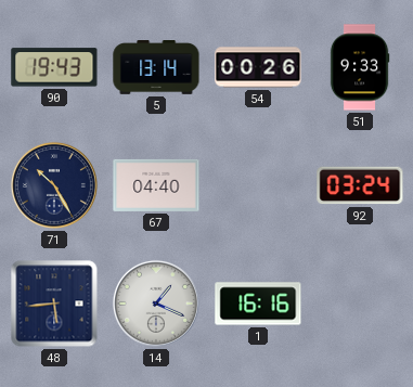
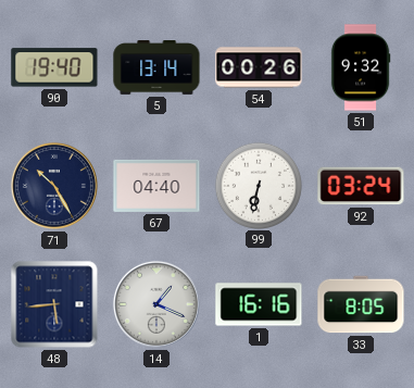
90: 19:43 -> 19:40 (54, 67)
51: 9:33 -> 9:32 (361, 67)
99: none -> 6:32 (258, 185)
33: none -> 8:05 (361, 304)
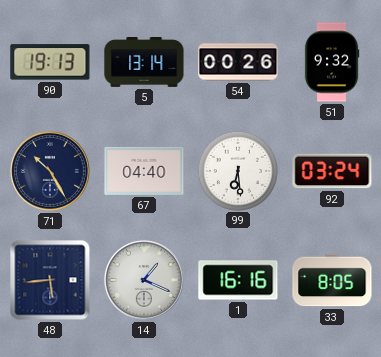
90: 19:40 -> 19:13 (50, 62)
99: 6:32 -> 6:29 (237, 170)
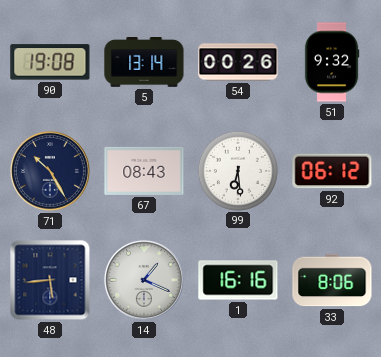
90: 19:13 -> 19:08 (50, 62)
67: 04:40 -> 08:43 (144, 171)
92: 03:24 -> 06:12 (332, 171)
33: 8:05 -> 8:06 (332, 280)
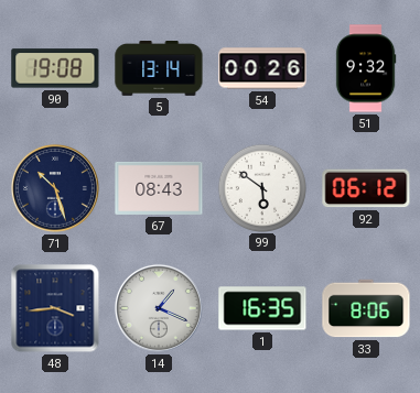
71: 10:25 -> 10:27 (55, 188)
99: 6:29 -> 5:51 (261, 187)
48: 5:44 -> 3:44 (55, 308)
1: 16:16 -> 16:35 (262, 308)
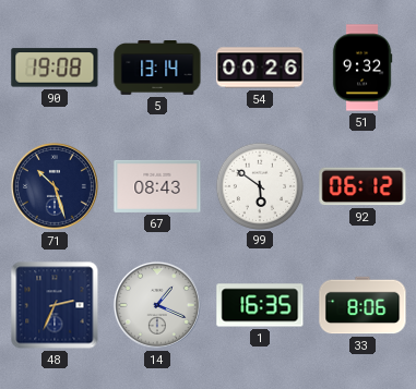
48: 3:44 -> 2:34 (55, 305)
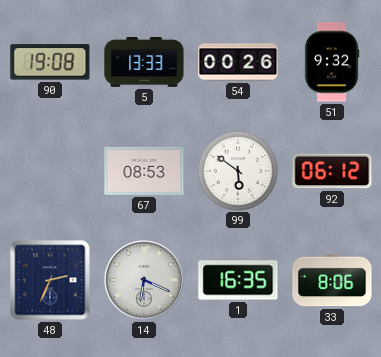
5: 13:14 -> 13:33 (144, 63)
71: 10:27 -> none (55, 186)
67: 08:43 -> 08:53 (144, 171)
14: 1:19 -> 6:19 (144, 280)
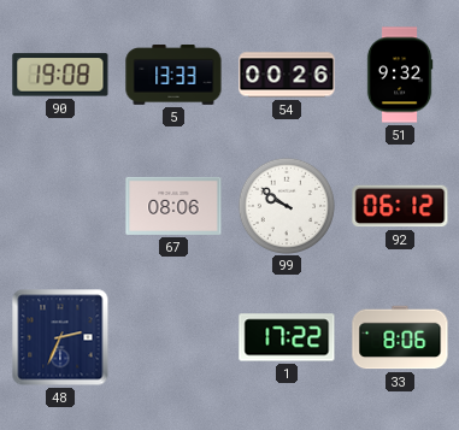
67: 08:53 -> 08:06 (173, 206)
99: 5:51 -> 9:51 (286, 205)
14: 6:19 -> none (144, 280)
1: 16:35 -> 17:22 (287, 337)
